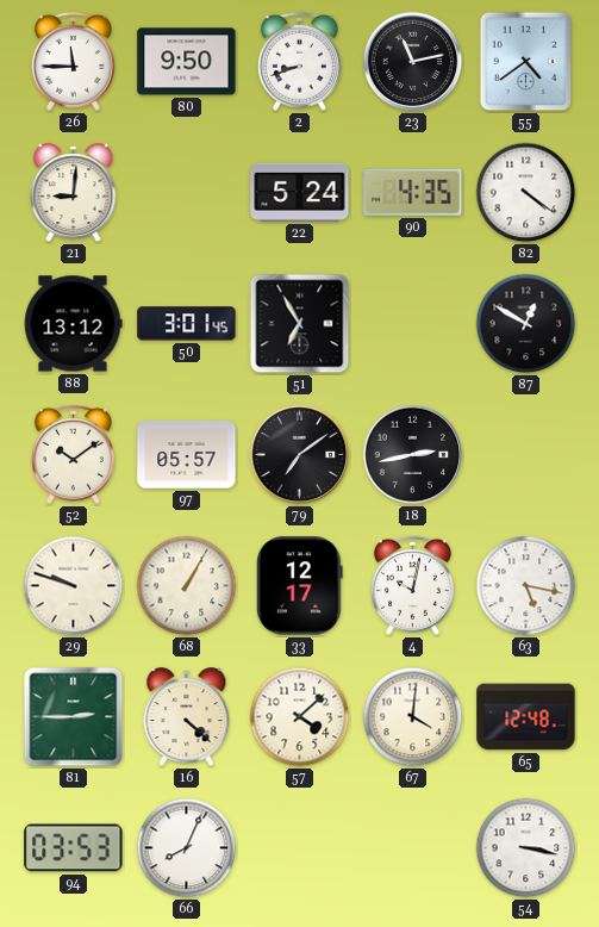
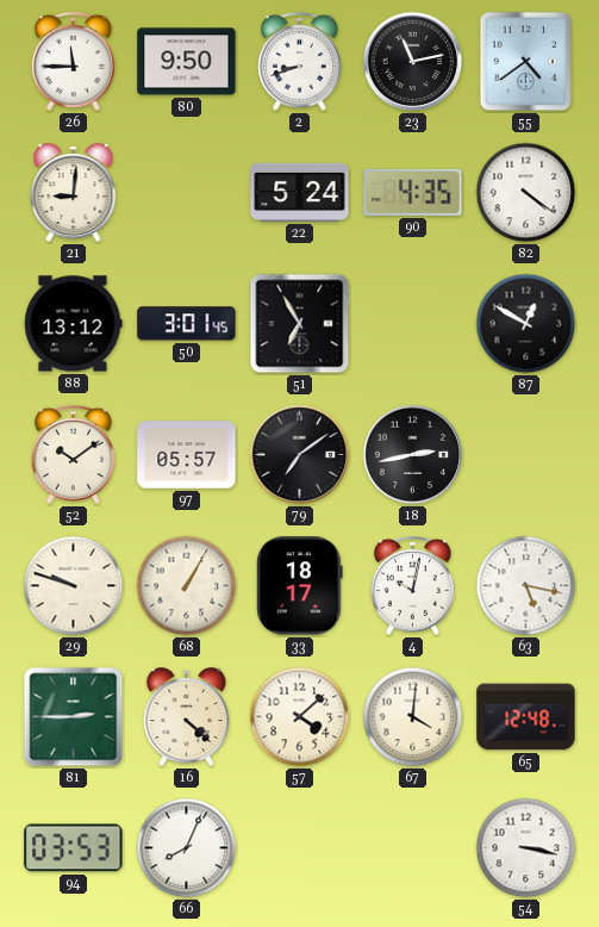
33: 12:17 -> 18:17 (300, 586)
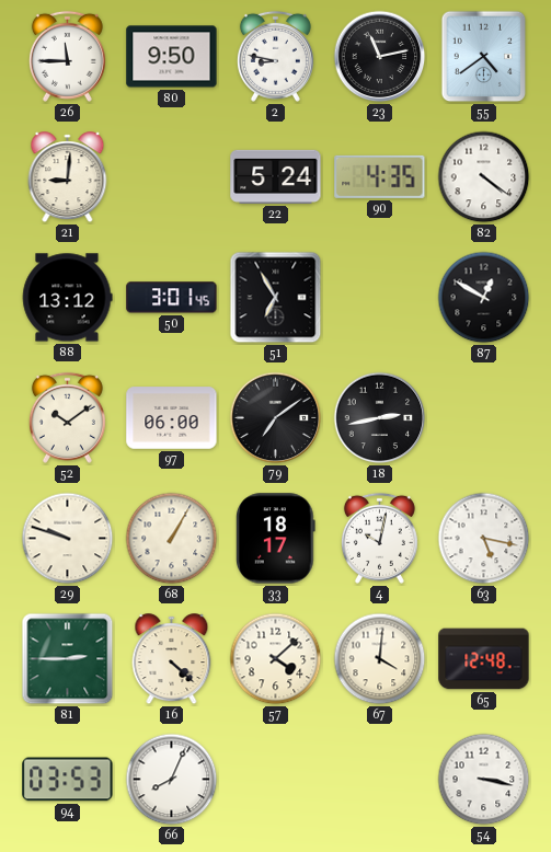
2: 8:42 -> 8:47 (275, 56)
97: 05:57 -> 06:00 (172, 418)
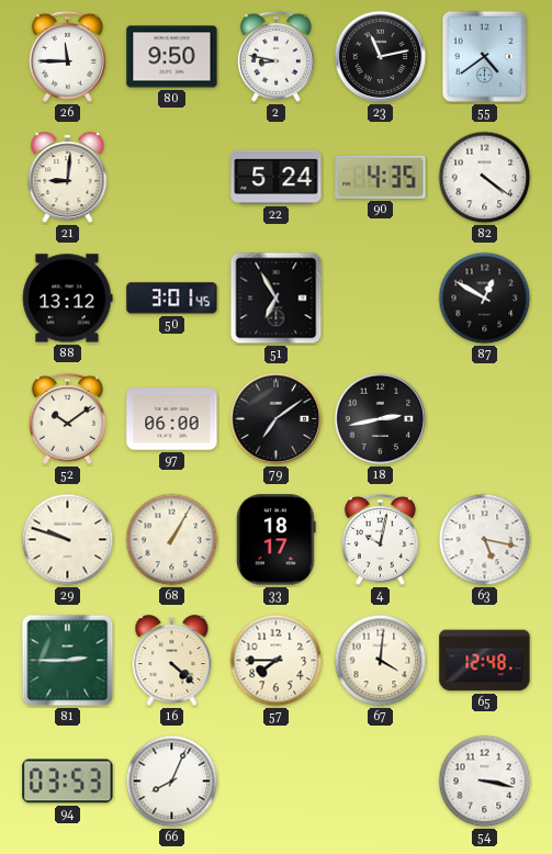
57: 4:08 -> 7:45 (277, 661)
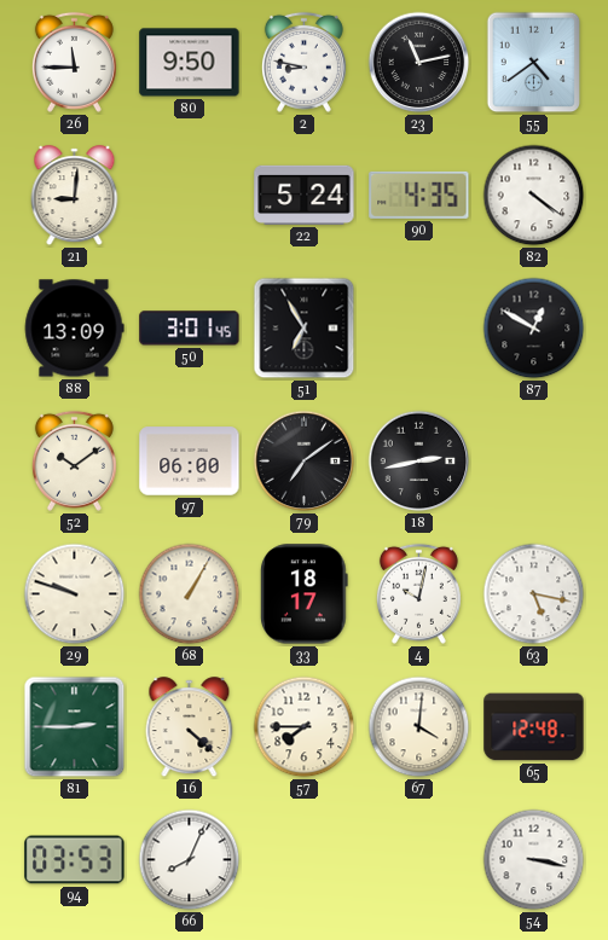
88: 13:12 -> 13:09 (74, 329)
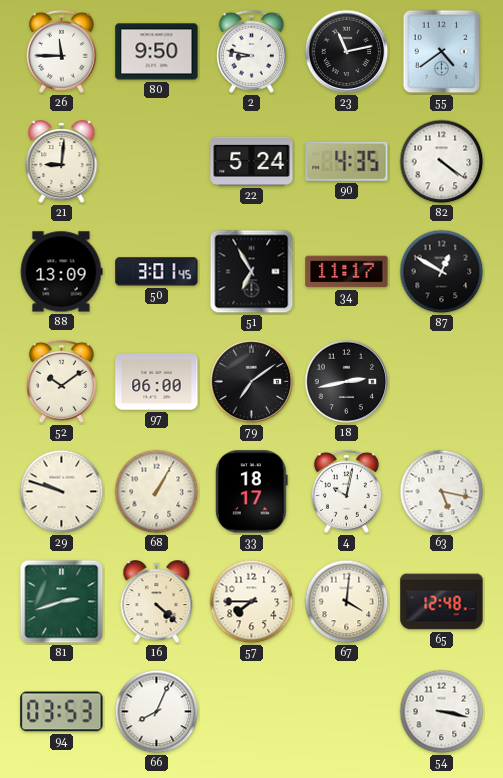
34: none -> 11:17 (347, 272)
81: 2:45 -> 2:42 (62, 602)
